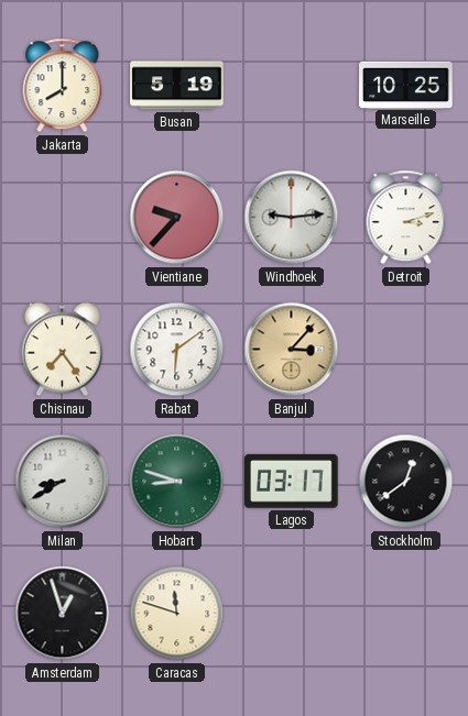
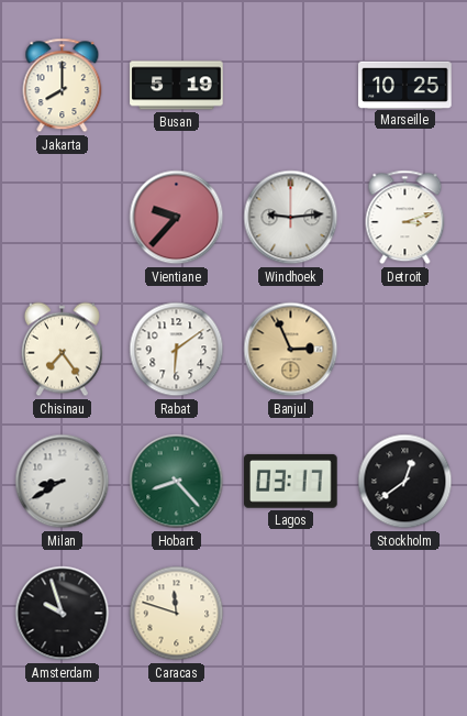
Banjul: 3:07 -> 2:56 (291, 350)
Hobart: 8:48 -> 8:23 (177, 482)
Amsterdam: 12:57 -> 9:57 (63, 614)
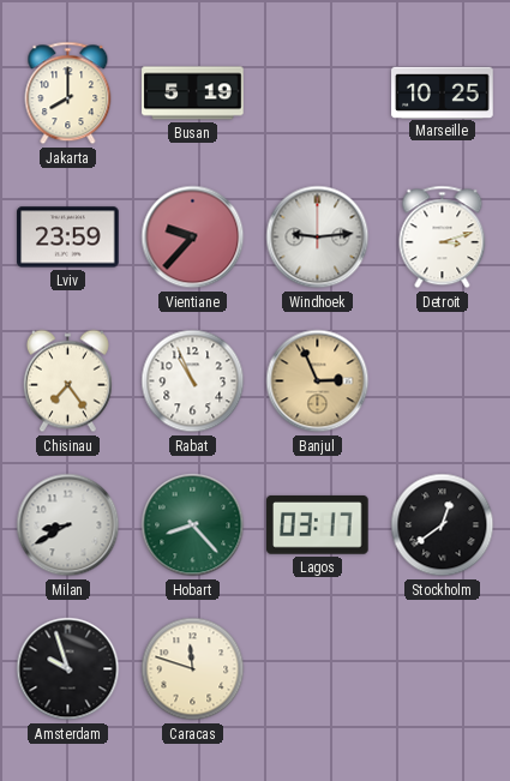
Lviv: none -> 23:59 (68, 238)
Rabat: 6:09 -> 10:56 (193, 382)
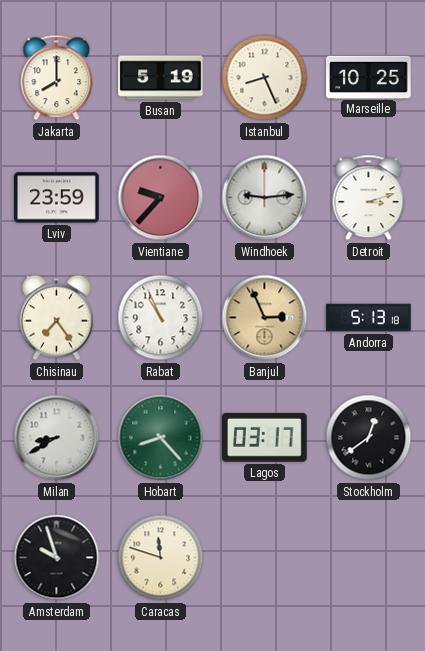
Istanbul: none -> 8:26 (265, 78)
Andorra: none -> 5:13 (369, 318)
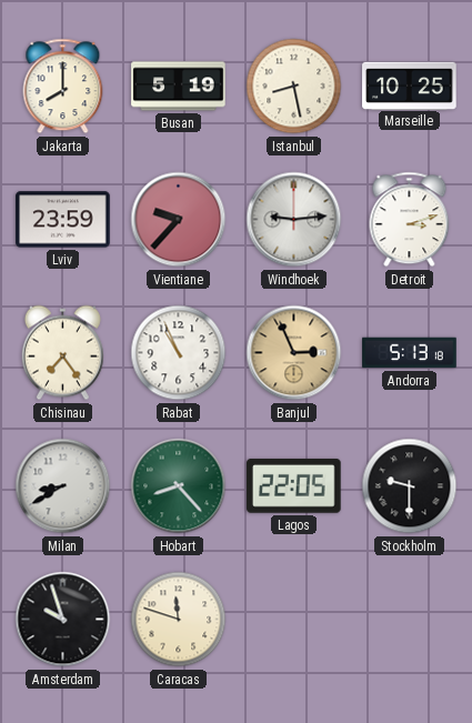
Istanbul: 8:26 -> 8:28 (294, 87)
Lagos: 03:17 -> 22:05 (294, 486)
Stockholm: 12:39 -> 9:30 (410, 486)
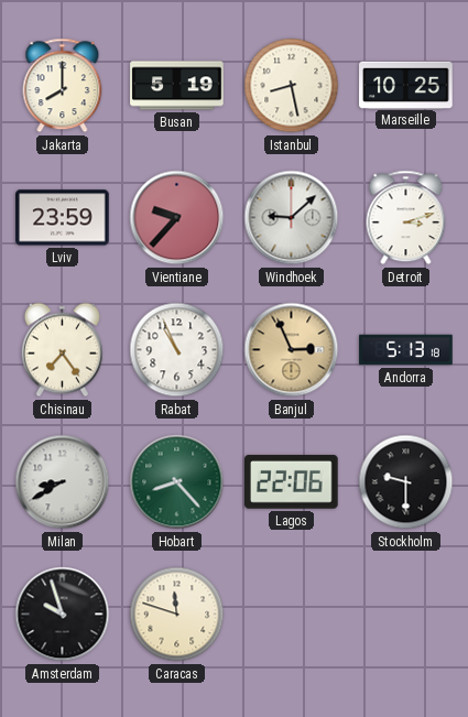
Windhoek: 9:14 -> 9:08 (292, 218)
Lagos: 22:05 -> 22:06 (292, 482)
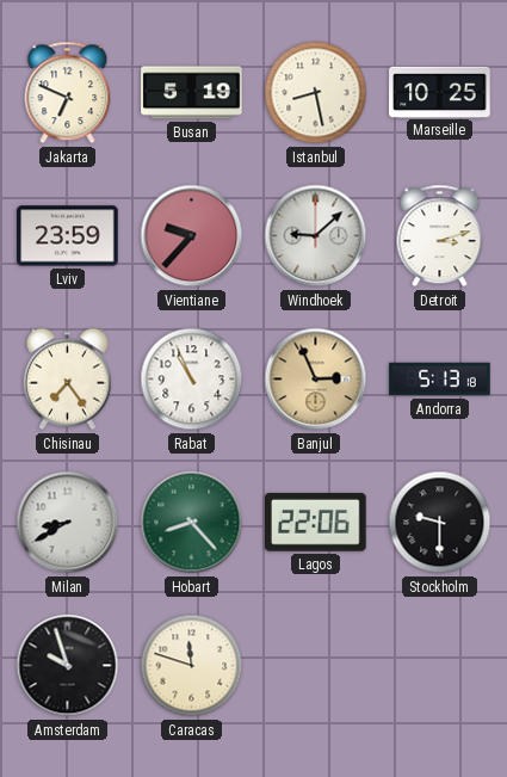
Jakarta: 8:00 -> 6:49 (68, 93)
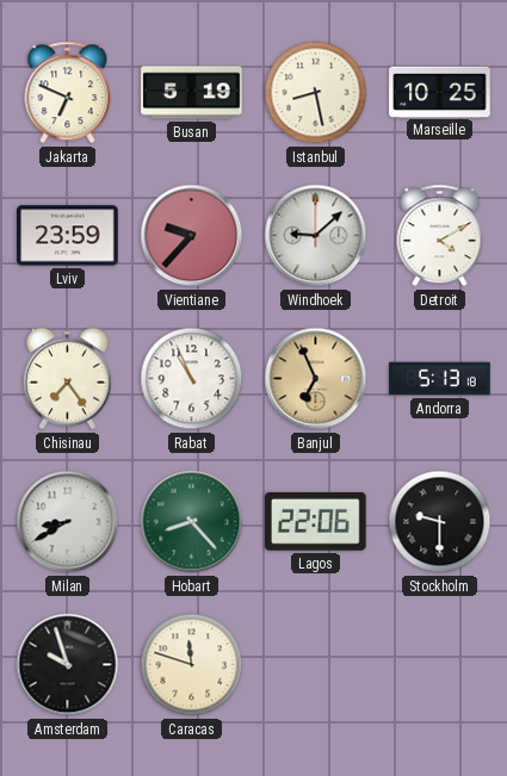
Detroit: 3:12 -> 4:10 (440, 236)
Banjul: 2:56 -> 6:56 (316, 379)
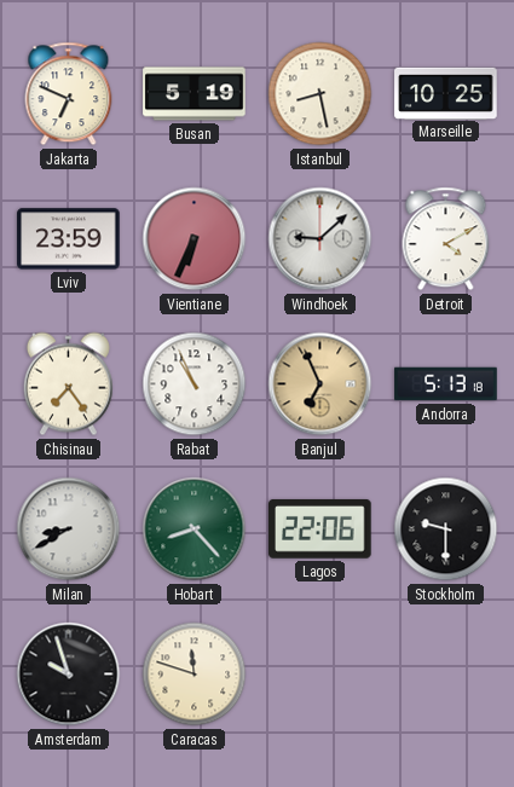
Vientiane: 9:37 -> 6:34 (195, 239)
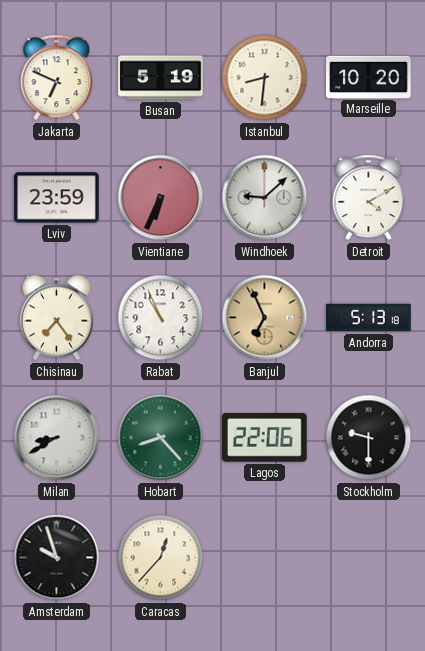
Istanbul: 8:28 -> 8:31 (265, 78)
Marseille: 10:25 -> 10:20 (369, 77)
Caracas: 11:48 -> 12:37 (161, 558)
